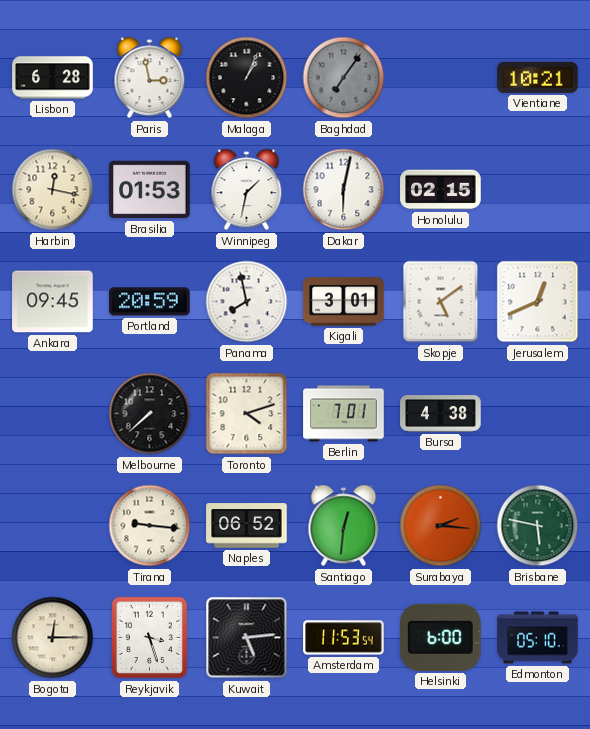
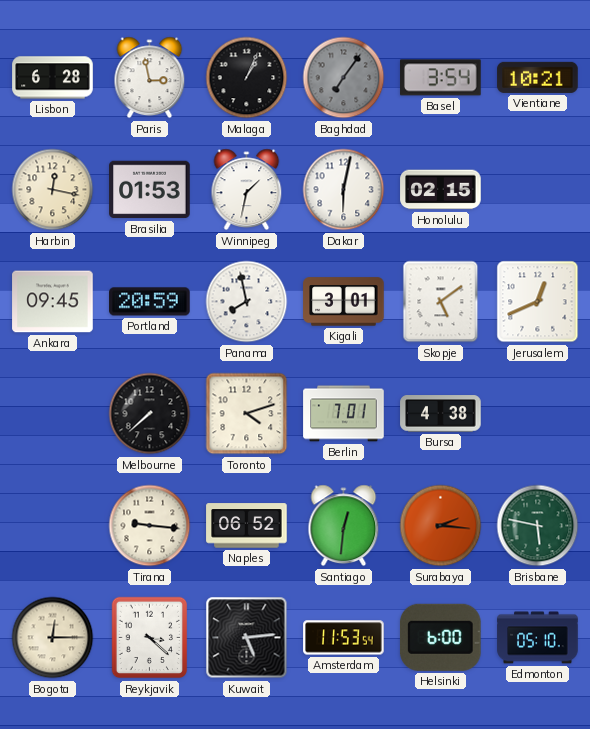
Basel: none -> 3:54 (441, 78)
Reykjavik: 3:27 -> 3:22 (150, 638)
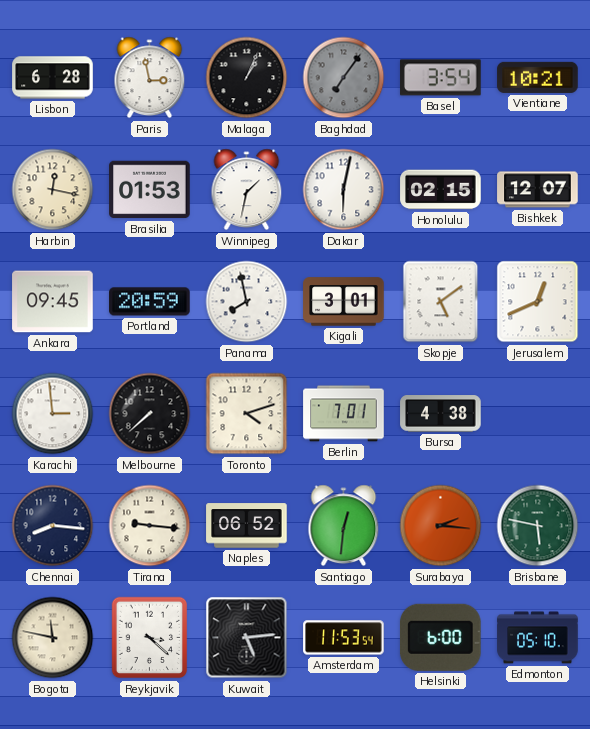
Bishkek: none -> 12:07 (538, 190)
Karachi: none -> 2:59 (53, 414)
Chennai: none -> 8:16 (53, 526)
Bogota: 12:15 -> 11:47 (53, 638)
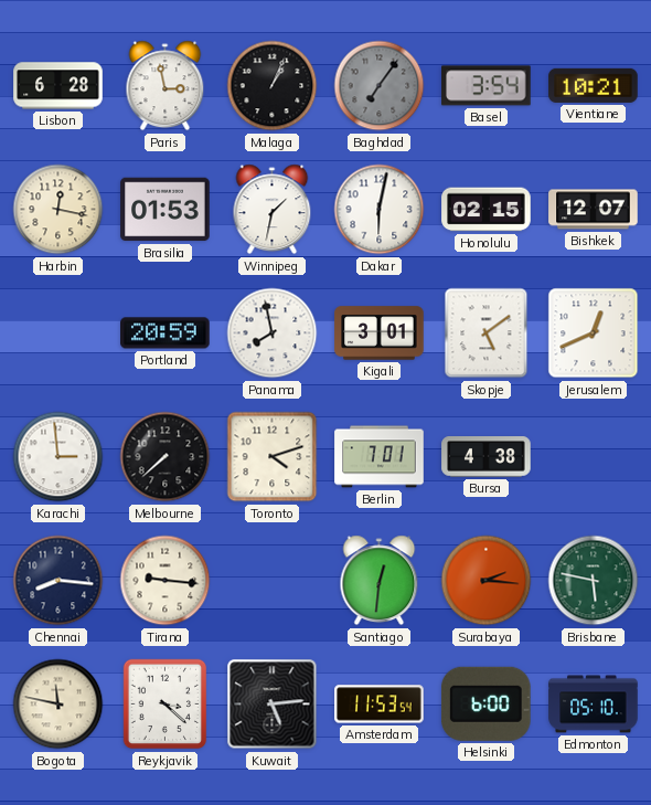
Ankara: 09:45 -> none (53, 302)
Naples: 06:52 -> none (247, 526)
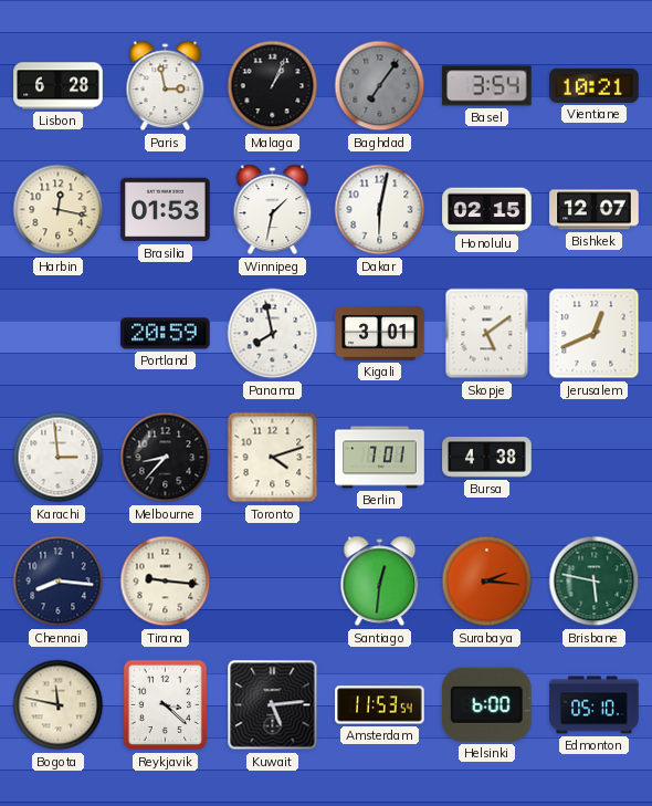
Melbourne: 7:38 -> 8:37 (166, 458)
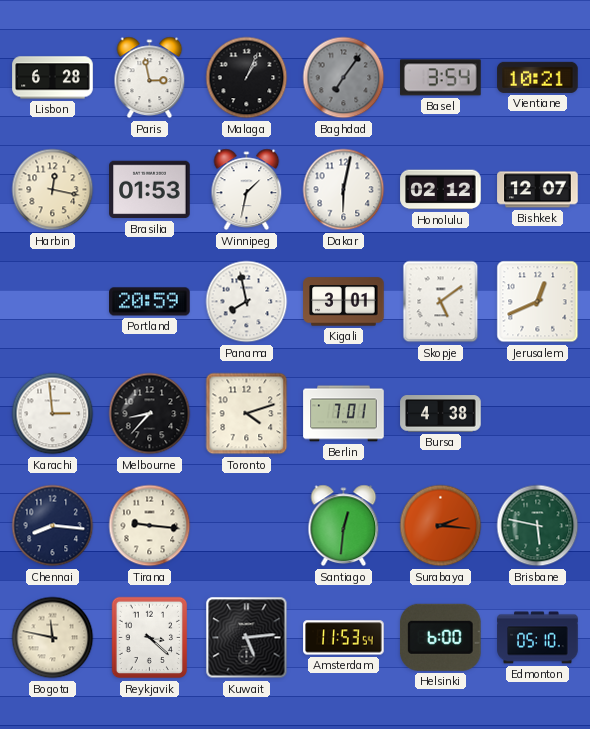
Honolulu: 02:15 -> 02:12 (441, 190)
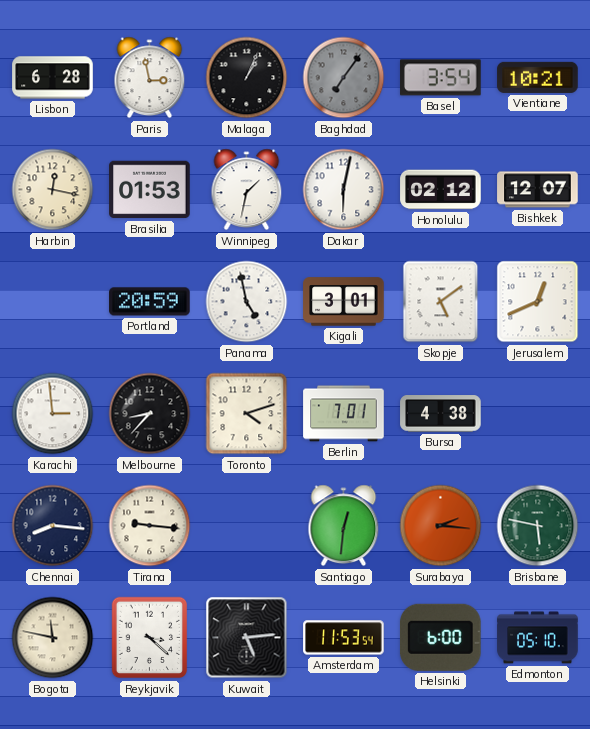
Panama: 7:58 -> 4:58 (247, 302)
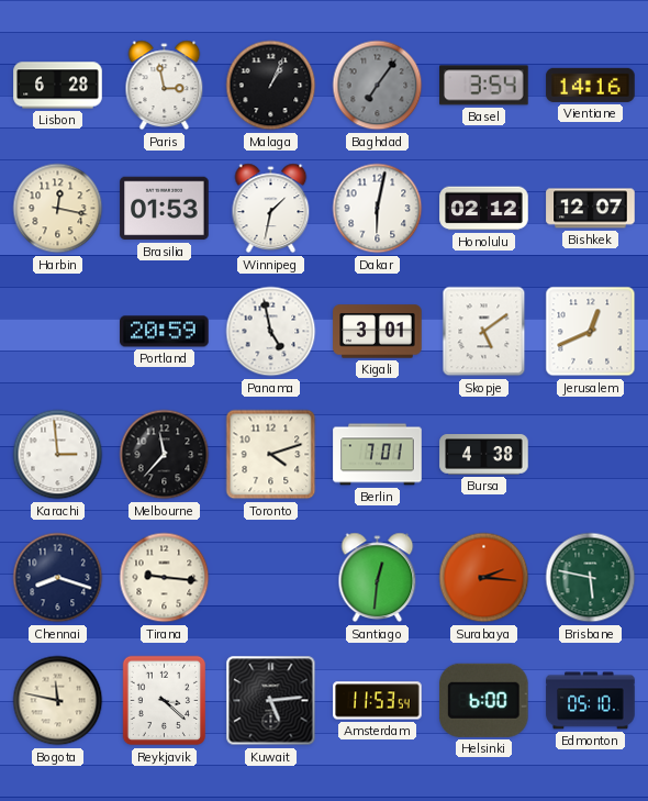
Vientiane: 10:21 -> 14:16 (591, 85)
Melbourne: 8:37 -> 11:37 (165, 455)
Chennai: 8:16 -> 8:18 (58, 578)
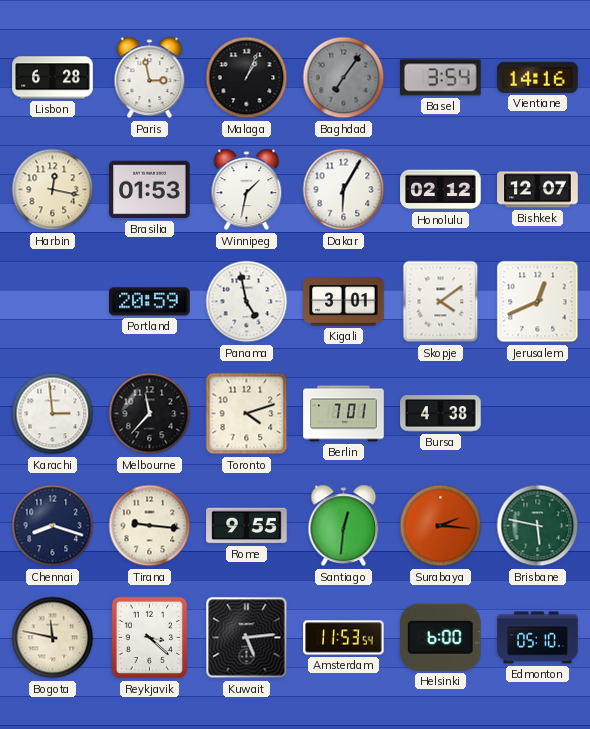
Dakar: 6:02 -> 6:05 (344, 190)
Skopje: 5:09 -> 4:09 (441, 302)
Rome: none -> 9:55 (247, 526)
